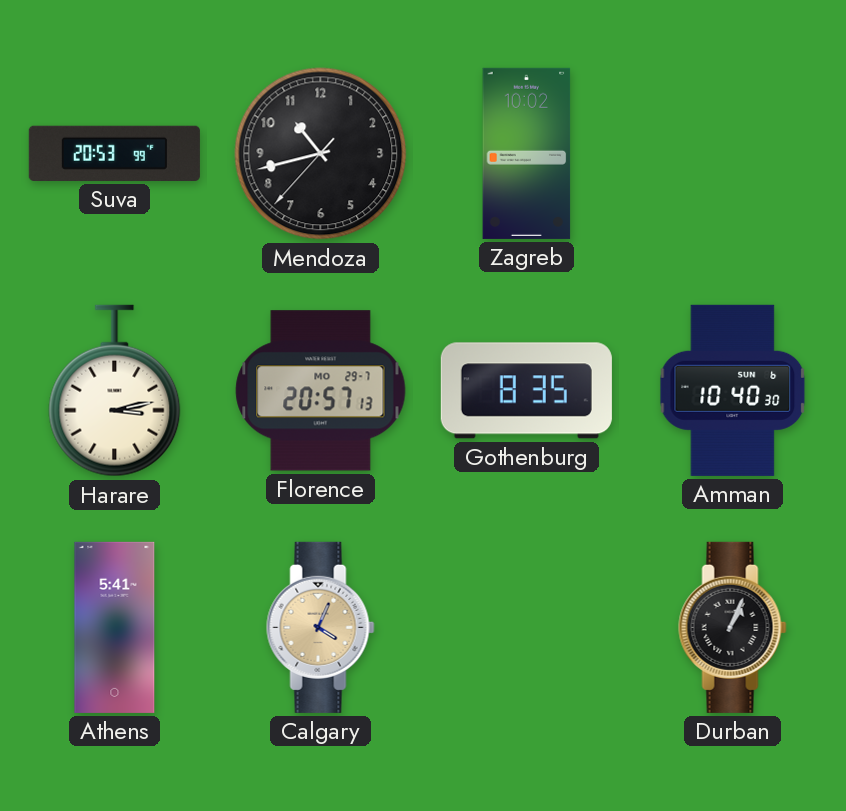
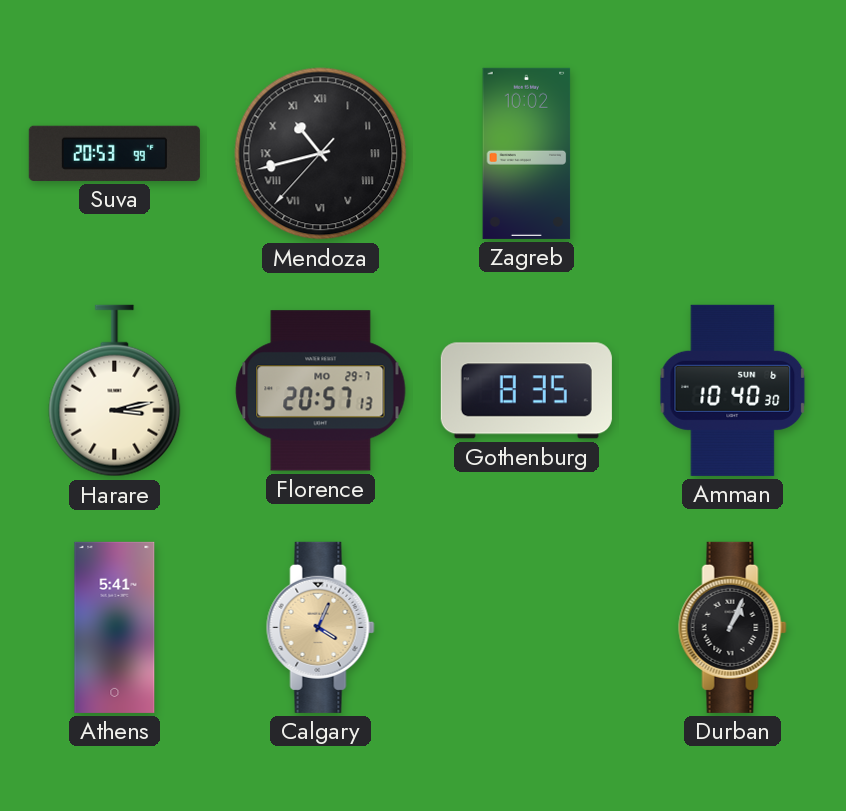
Mendoza numerals: Arabic -> Roman (321, 154)
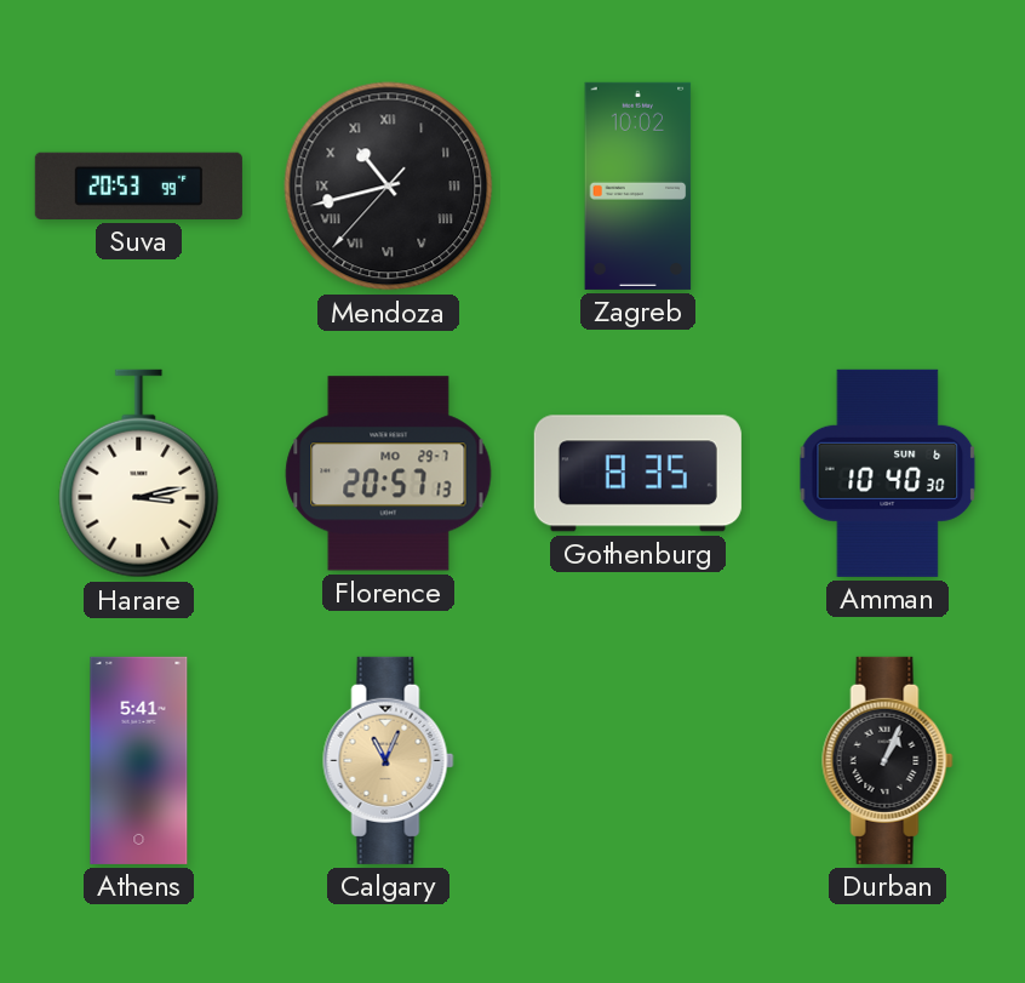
Calgary: 4:04 -> 11:04 (389, 760)
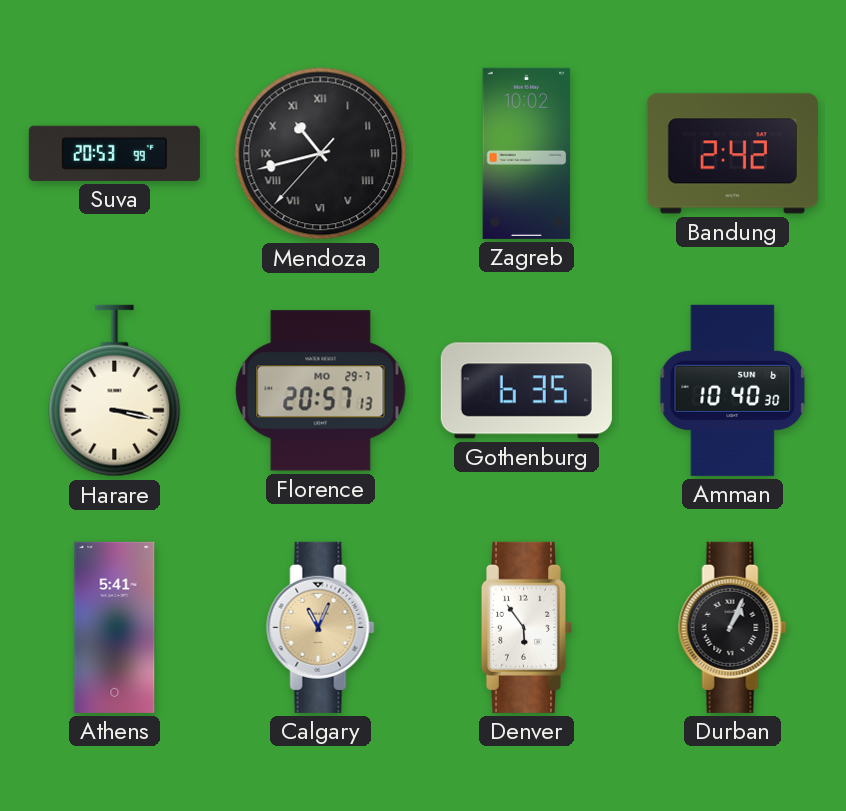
Bandung: none -> 2:42 (732, 154)
Harare: 3:13 -> 3:17 (115, 391)
Gothenburg: 8:35 -> 6:35 (526, 391)
Denver: none -> 5:54 (527, 627)
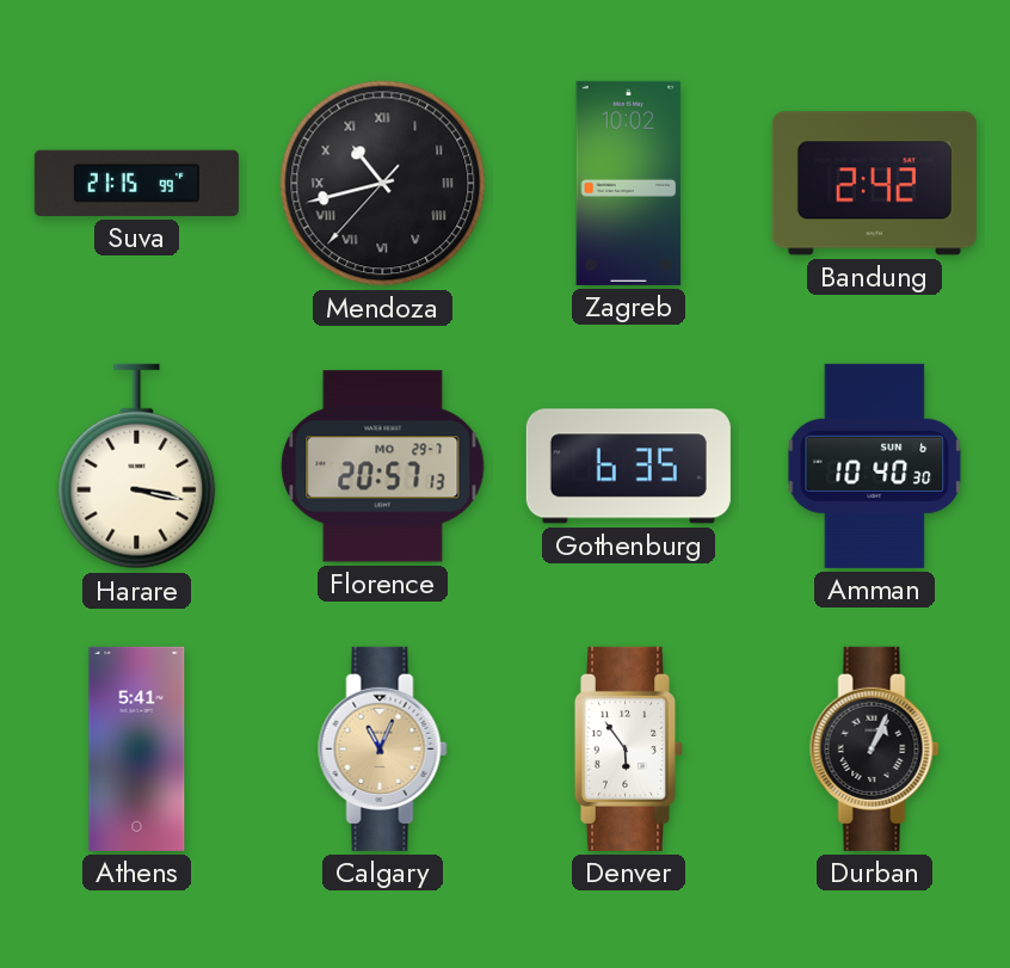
Suva: 20:53 -> 21:15 (136, 183)
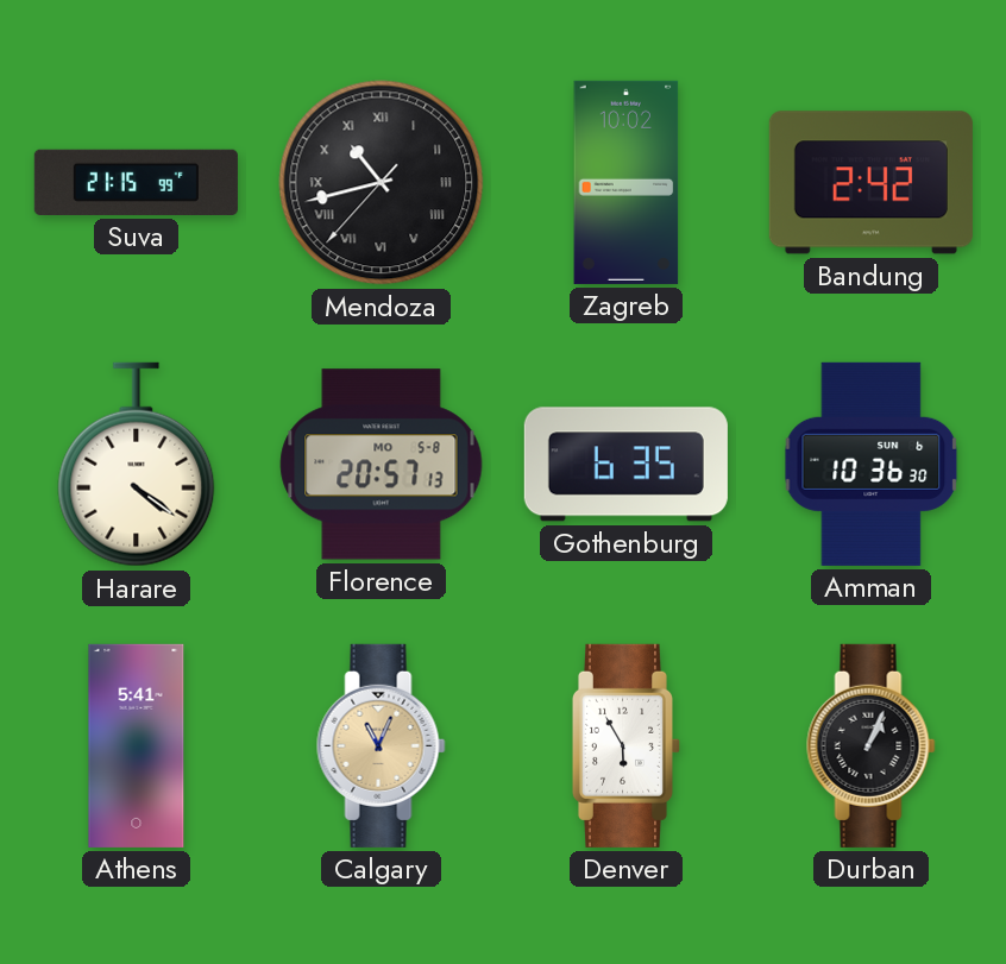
Harare: 3:17 -> 4:21 (137, 465)
Florence date: MO 29-7 -> MO 5-8 (382, 465)
Amman: 10:40 -> 10:36 (872, 464)
Denver: 5:54 -> 5:55 (627, 745)
